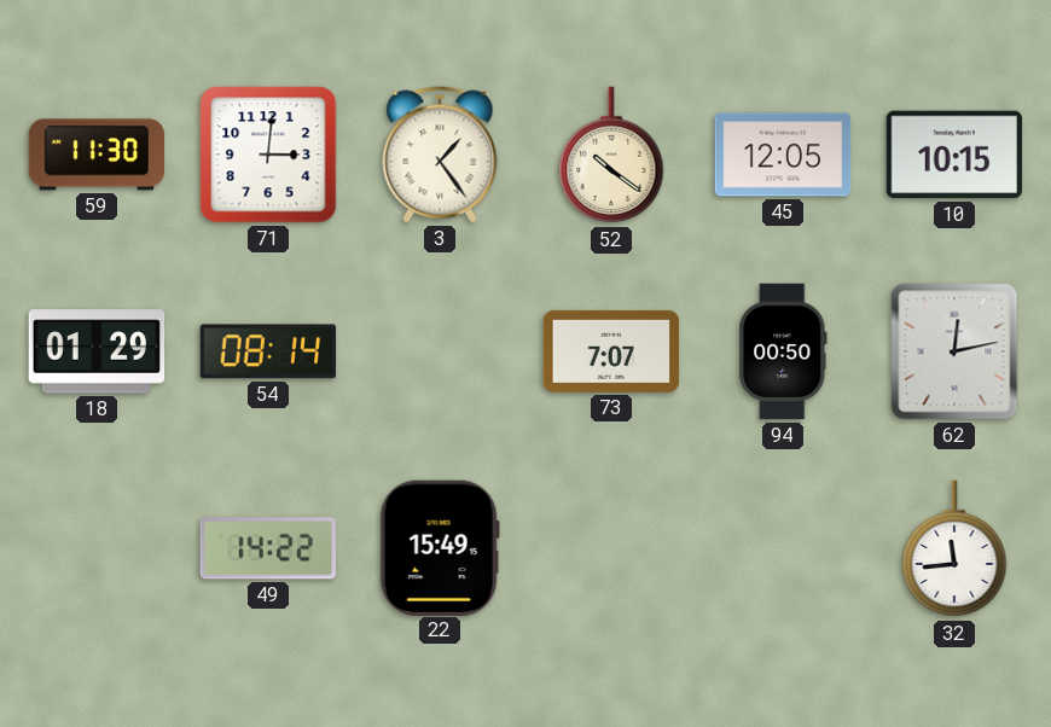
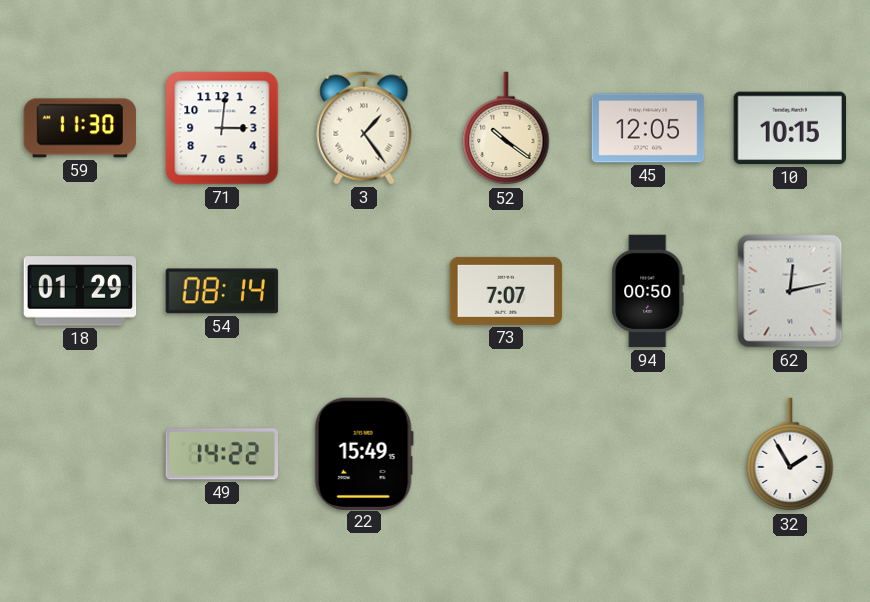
32: 11:44 -> 1:55 (790, 455)
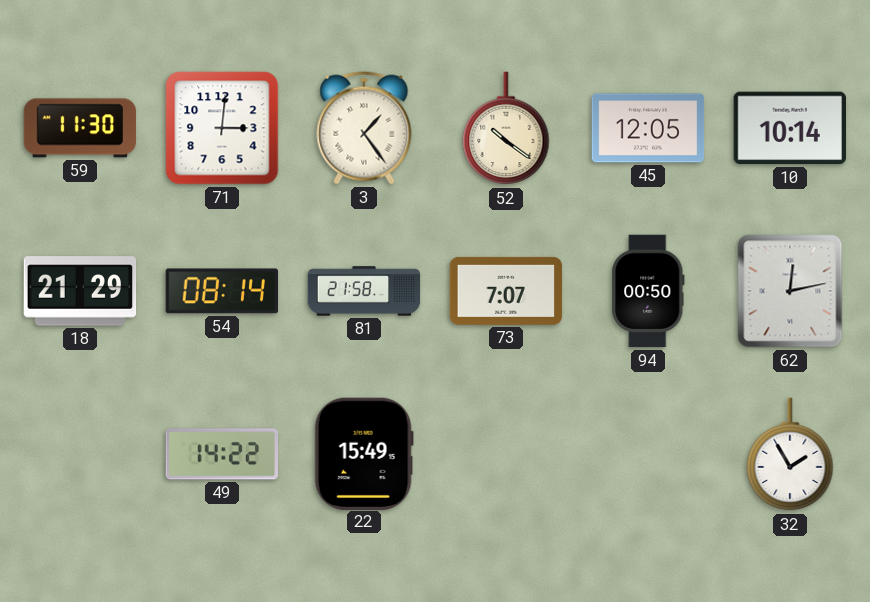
10: 10:15 -> 10:14 (789, 128)
18: 01:29 -> 21:29 (80, 291)
81: none -> 21:58 (364, 291)
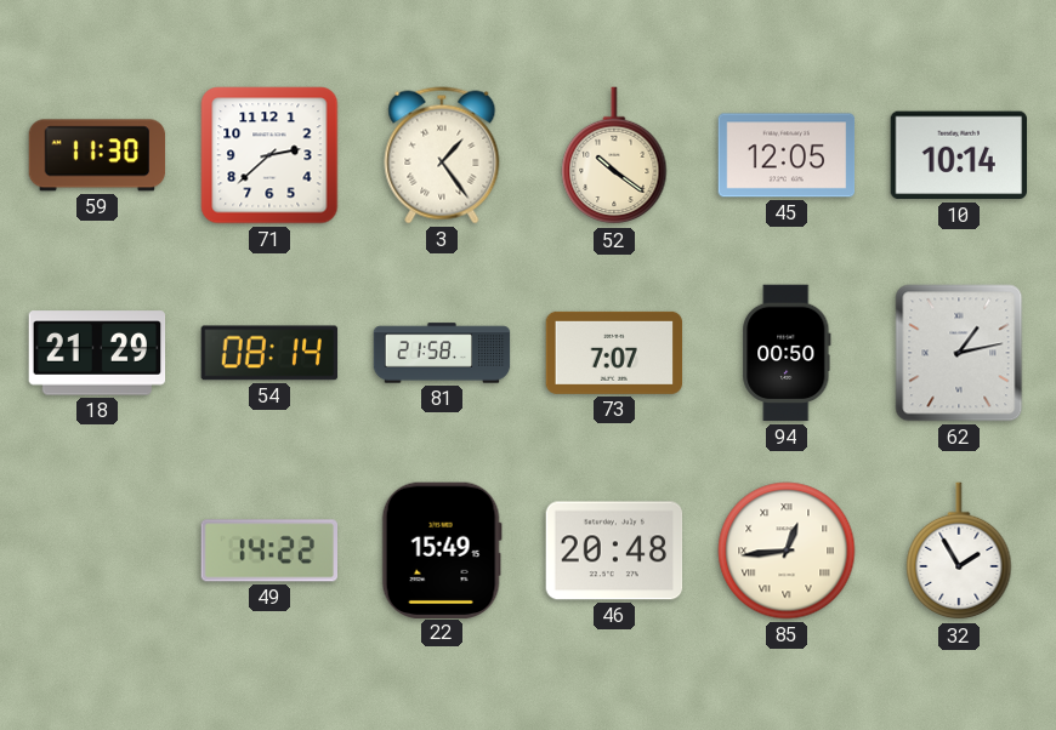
71: 3:01 -> 2:38 (269, 155)
62: 12:13 -> 1:13 (959, 353)
46: none -> 20:48 (614, 551)
85: none -> 12:44 (787, 551)
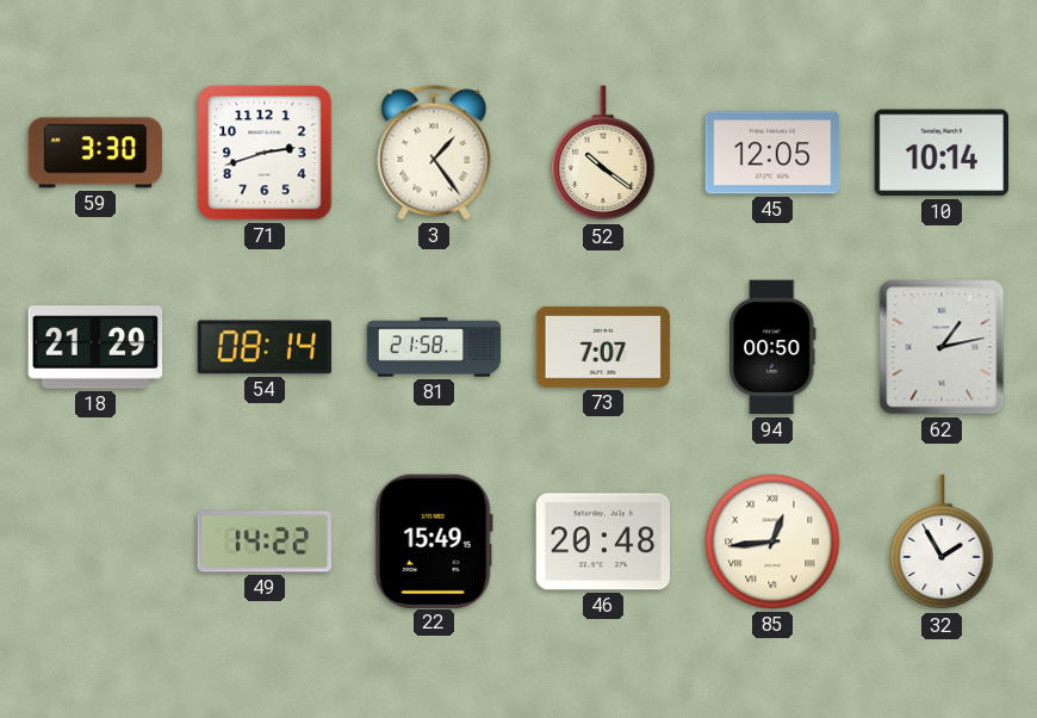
59: 11:30 -> 3:30 (95, 153)
71: 2:38 -> 2:42 (265, 153)
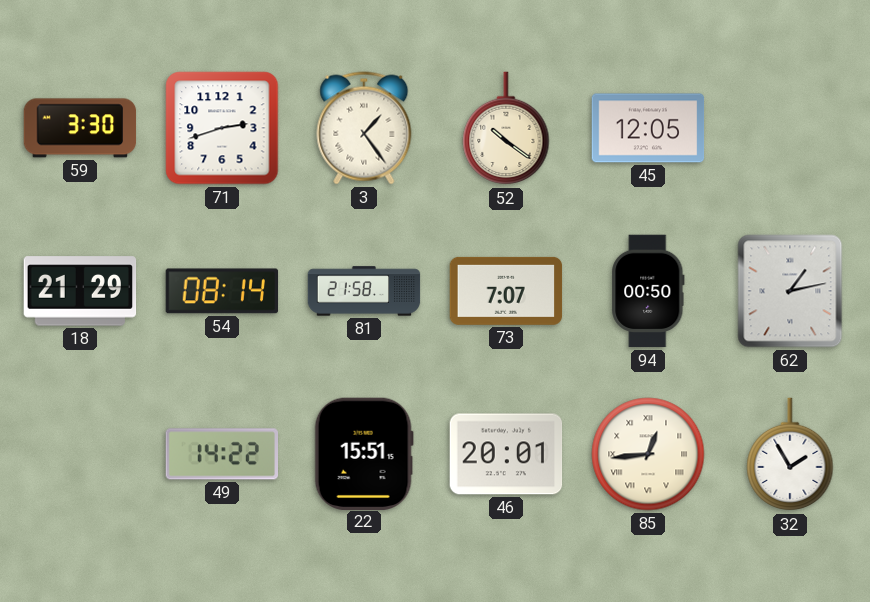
10: 10:14 -> none (940, 153)
22: 15:49 -> 15:51 (364, 453)
46: 20:48 -> 20:01 (506, 454)
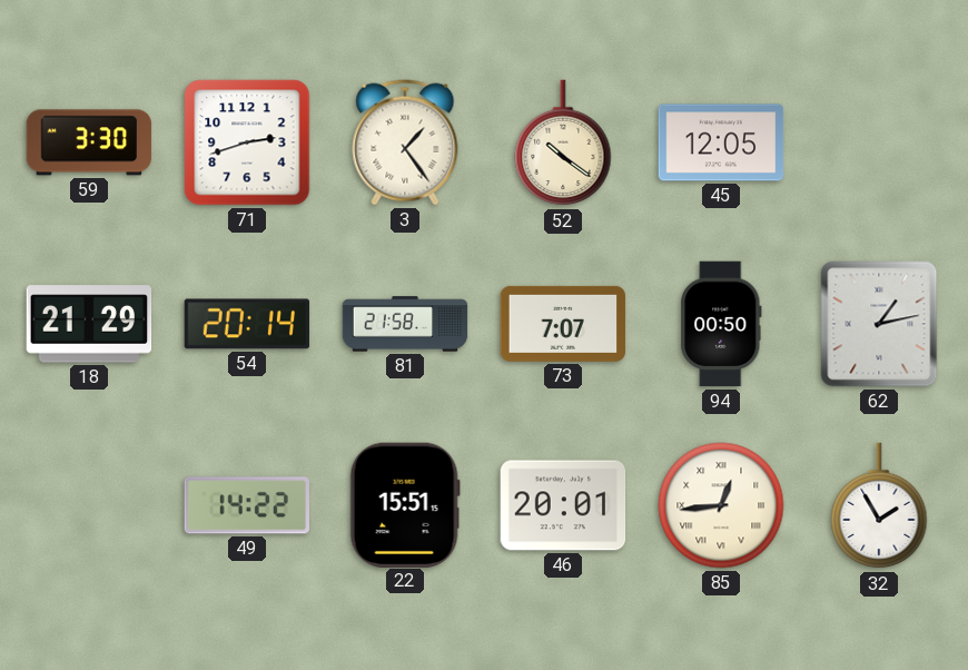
54: 08:14 -> 20:14 (247, 324)
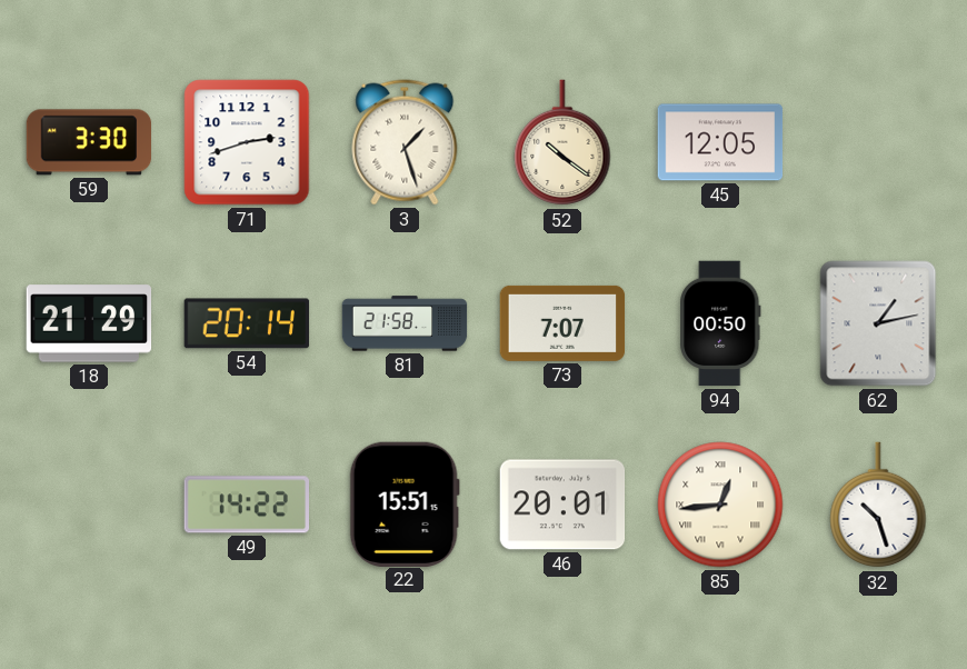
3: 1:24 -> 1:27 (405, 142)
32: 1:55 -> 10:27 (878, 506)
